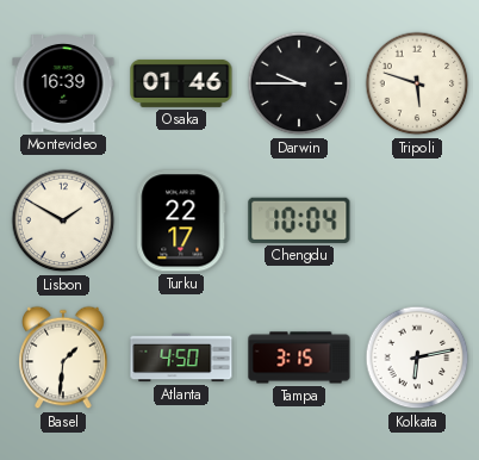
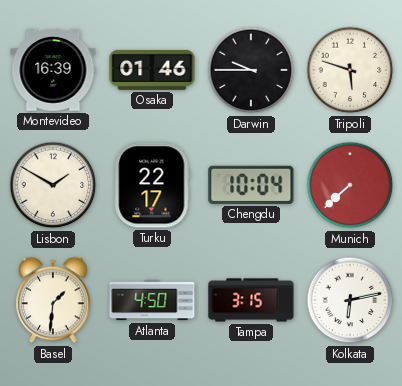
Munich: none -> 7:38 (350, 185)
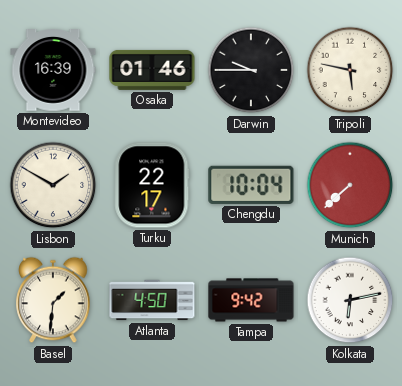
Tripoli: 5:48 -> 5:47 (350, 70)
Tampa: 3:15 -> 9:42 (251, 300)
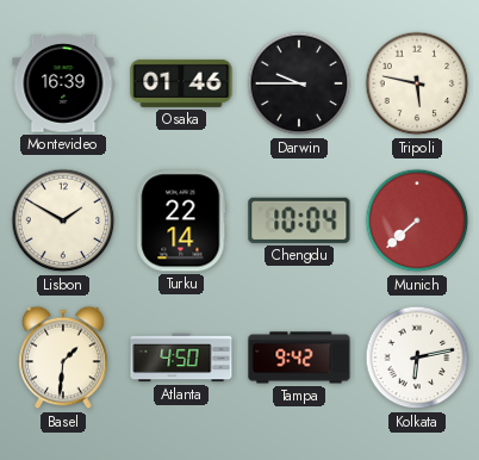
Turku: 22:17 -> 22:14 (181, 220)
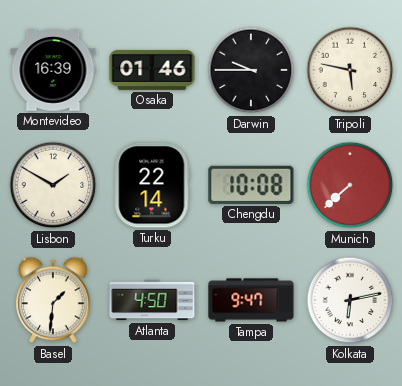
Chengdu: 10:04 -> 10:08 (251, 185)
Tampa: 9:42 -> 9:47 (251, 300)
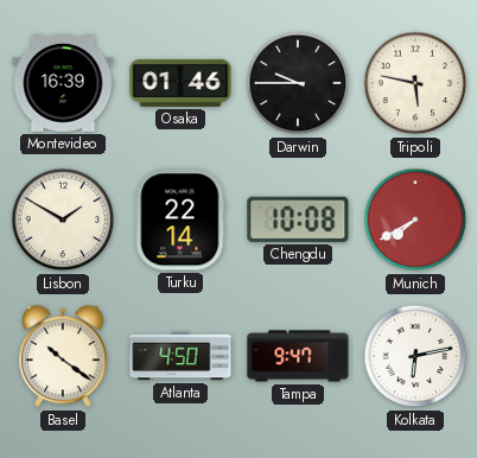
Munich: 7:38 -> 7:40 (415, 220)
Basel: 1:31 -> 10:21 (63, 356)
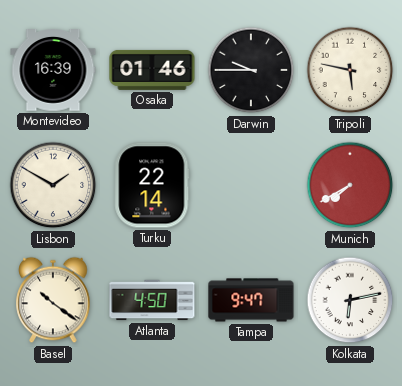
Chengdu: 10:08 -> none (298, 220)
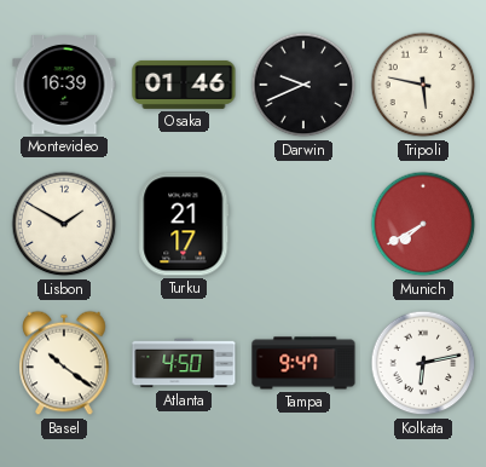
Darwin: 9:45 -> 9:41 (303, 85)
Turku: 22:14 -> 21:17 (184, 224)
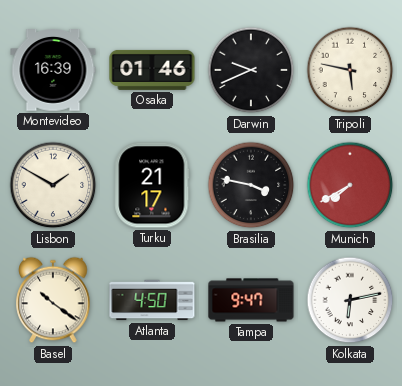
Brasilia: none -> 3:47 (251, 185)
